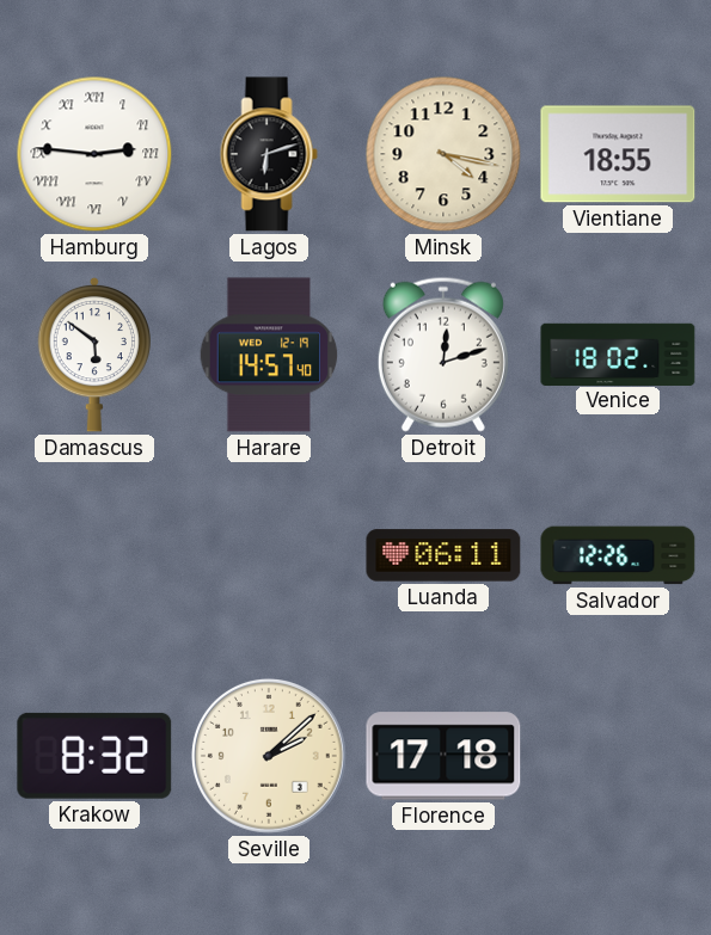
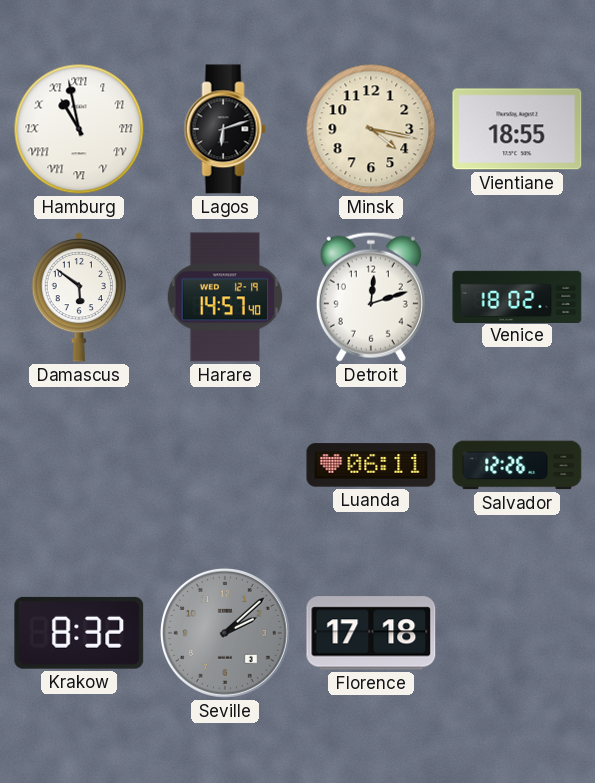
Hamburg: 2:46 -> 10:58 (79, 129)
Seville dial: cream -> grey (225, 633)
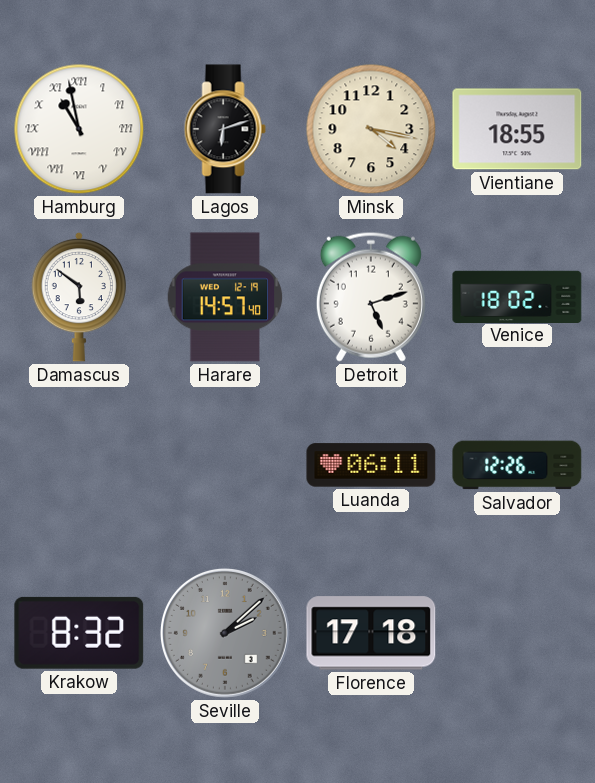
Detroit: 12:12 -> 5:12 (371, 297)
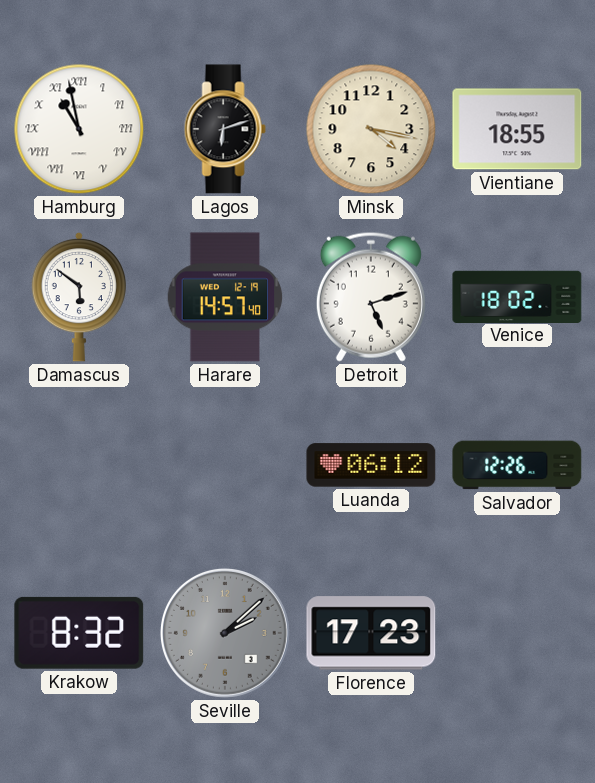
Luanda: 06:11 -> 06:12 (371, 465)
Florence: 17:18 -> 17:23 (371, 633)
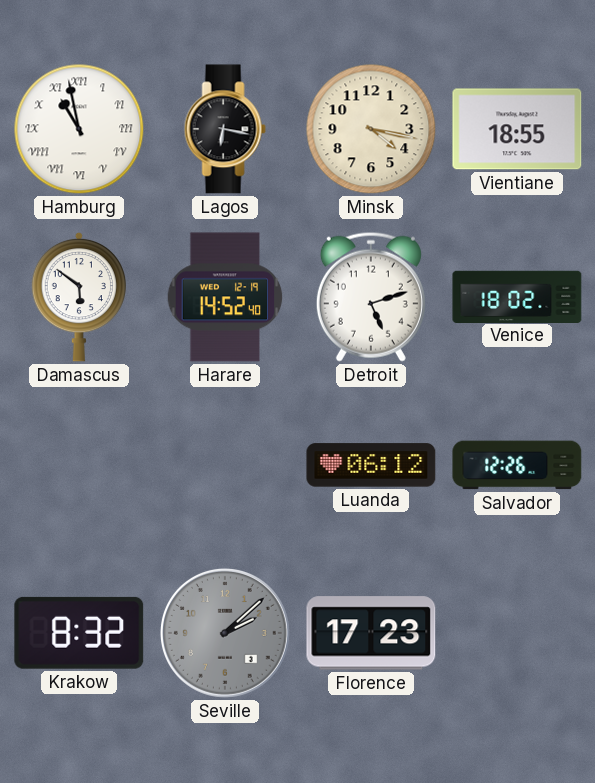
Lagos: 6:12 -> 6:17 (225, 129)
Harare: 14:57 -> 14:52 (225, 297)
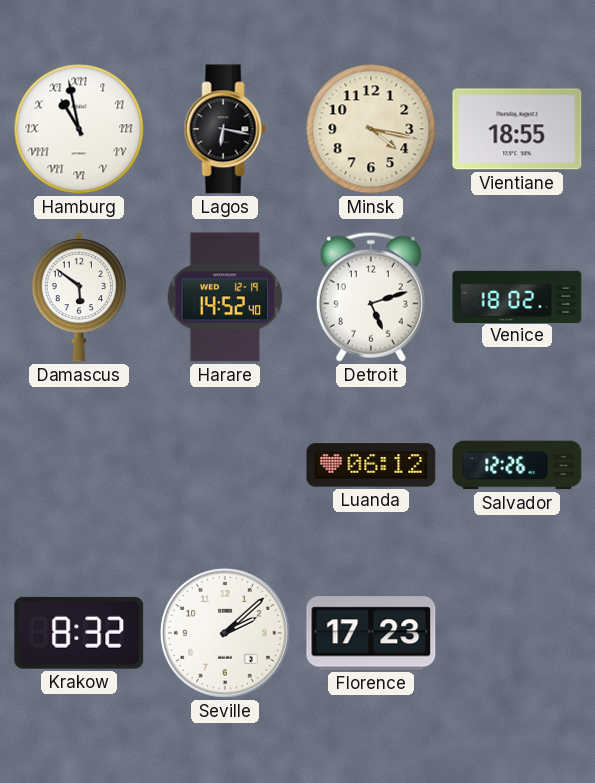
Seville dial: grey -> white (225, 633)
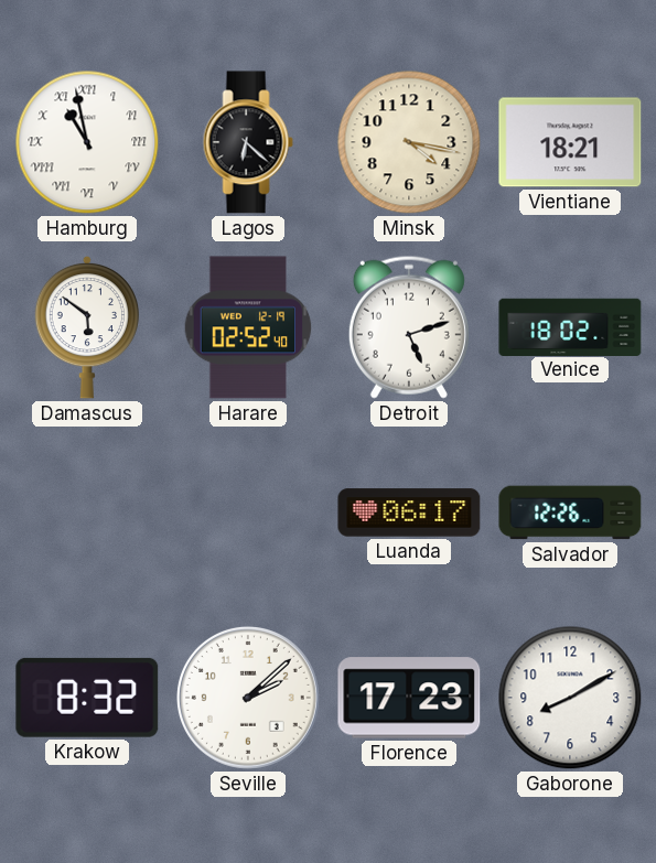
Lagos: 6:17 -> 6:22 (248, 142)
Vientiane: 18:55 -> 18:21 (570, 142)
Harare: 14:52 -> 02:52 (248, 327)
Luanda: 06:12 -> 06:17 (409, 513)
Gaborone: none -> 8:10 (570, 698)
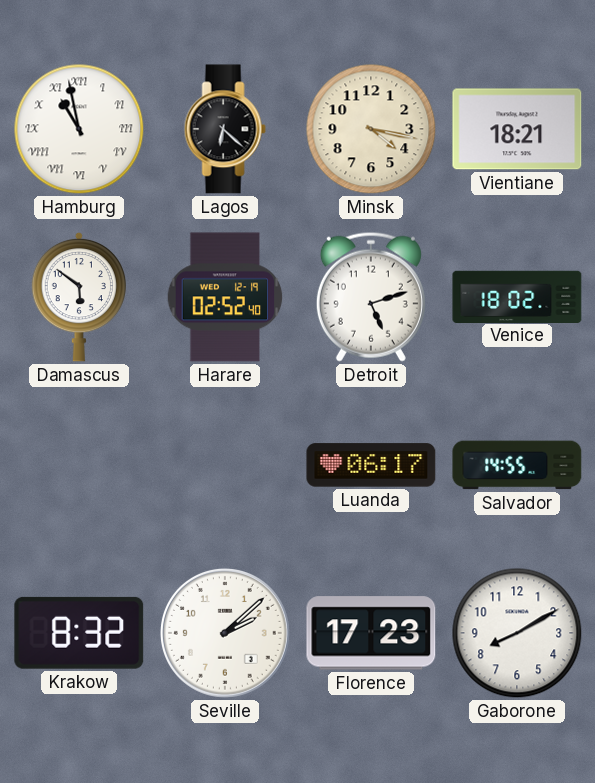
Salvador: 12:26 -> 14:55 (517, 465)
